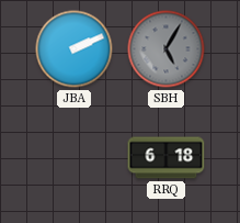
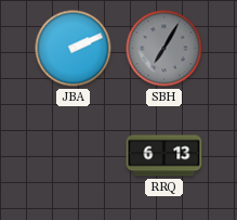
SBH: 5:05 -> 7:05 (164, 49)
RRQ: 6:18 -> 6:13 (164, 156)
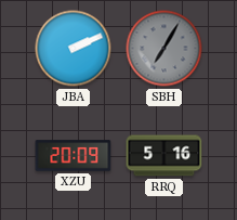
XZU: none -> 20:09 (74, 156)
RRQ: 6:13 -> 5:16 (164, 156)
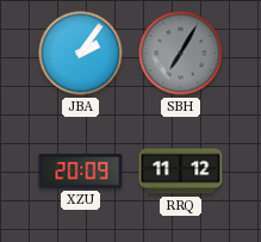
JBA: 2:11 -> 2:06 (81, 54)
RRQ: 5:16 -> 11:12 (181, 172)
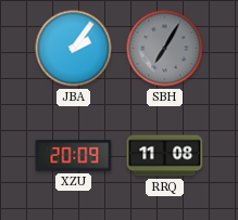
RRQ: 11:12 -> 11:08 (165, 156)
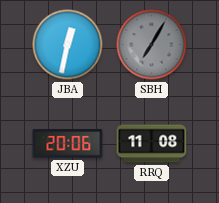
JBA: 2:06 -> 12:32 (68, 45)
XZU: 20:09 -> 20:06 (68, 144)
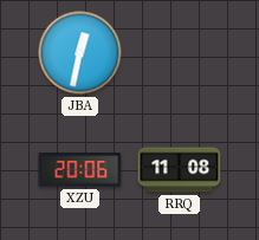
SBH: 7:05 -> none (152, 45)
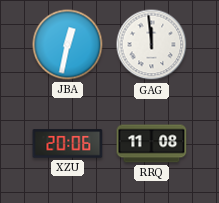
GAG: none -> 11:59 (152, 45)
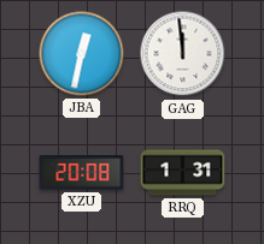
XZU: 20:06 -> 20:08 (82, 173)
RRQ: 11:08 -> 1:31 (183, 173)
